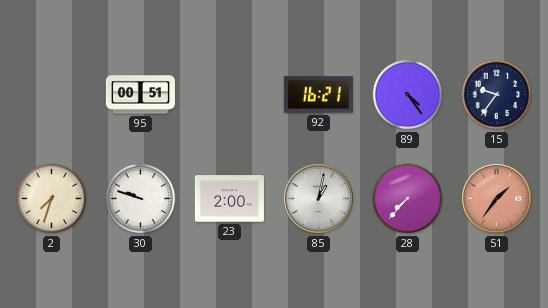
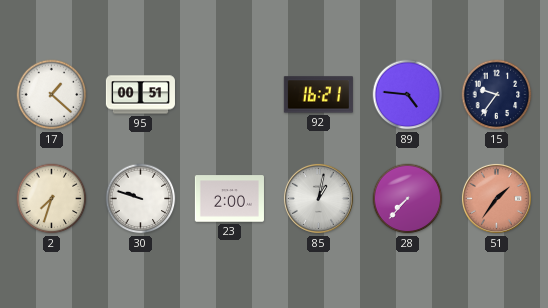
17: none -> 1:22 (52, 95)
89: 4:24 -> 4:46 (408, 95)
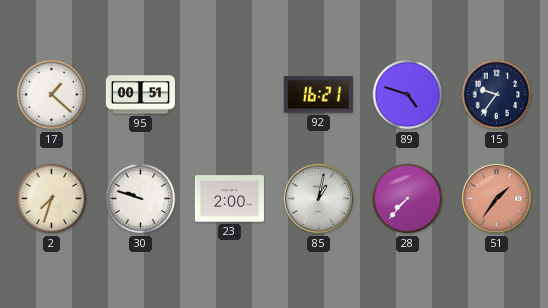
89: 4:46 -> 4:48 (408, 95)
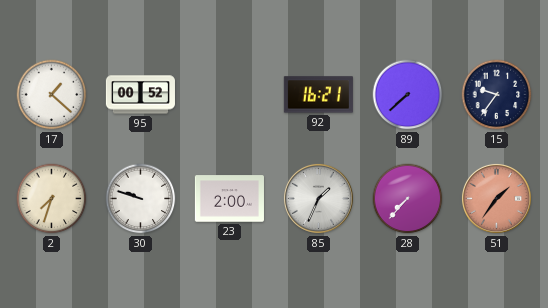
95: 00:51 -> 00:52 (140, 95)
89: 4:48 -> 7:38 (408, 95)
85: 1:02 -> 1:34 (318, 198)
